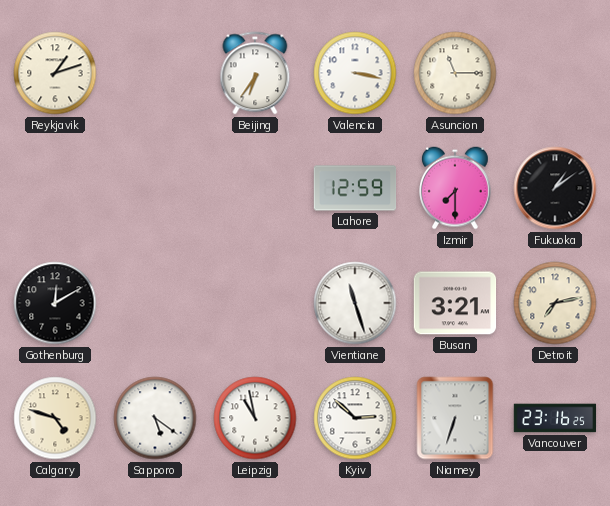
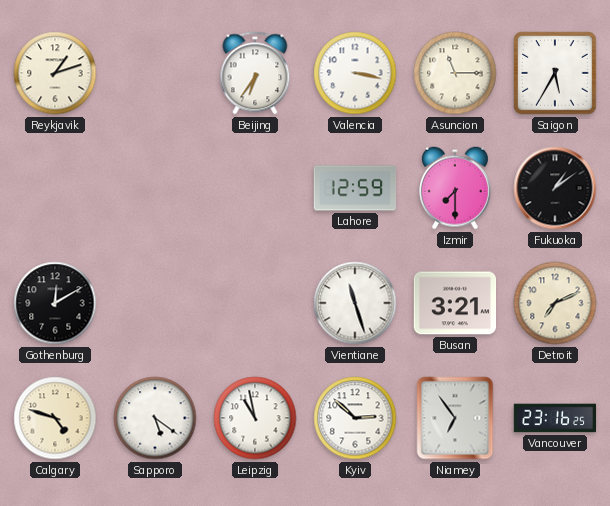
Saigon: none -> 5:35 (555, 73)
Detroit: 7:13 -> 7:11 (555, 303)
Niamey: 6:33 -> 6:54 (455, 418)
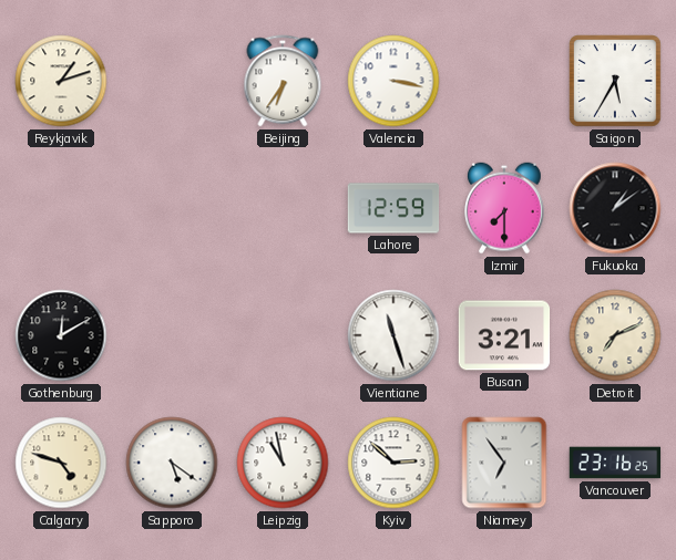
Asuncion: 11:15 -> none (455, 73)
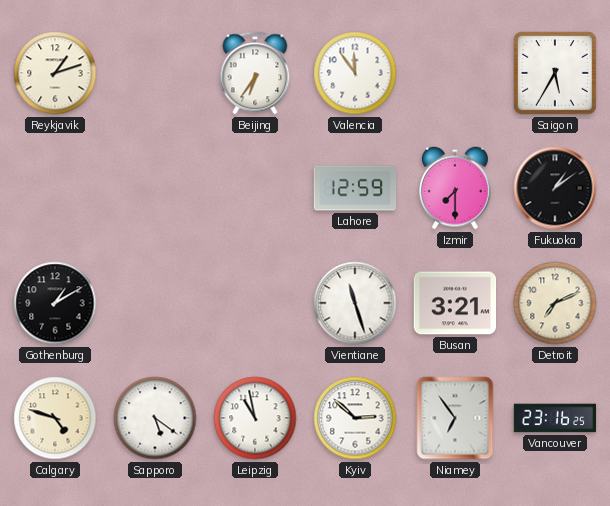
Valencia: 3:17 -> 11:54 (355, 73)
Gothenburg: 12:10 -> 1:10 (55, 303)
